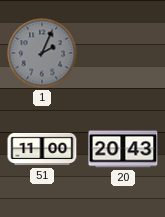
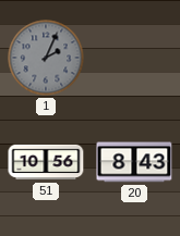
51: 11:00 -> 10:56 (46, 162)
20: 20:43 -> 8:43 (134, 162)
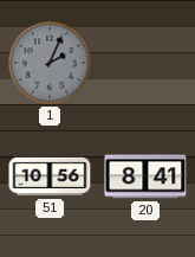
20: 8:43 -> 8:41 (145, 176)
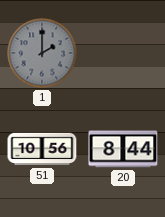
1: 2:04 -> 2:00 (42, 53)
20: 8:41 -> 8:44 (123, 149)
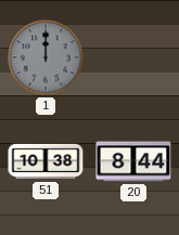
1: 2:00 -> 12:00 (46, 57)
51: 10:56 -> 10:38 (46, 161)
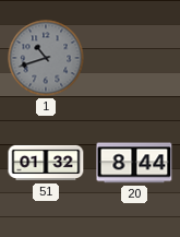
1: 12:00 -> 10:42 (46, 58)
51: 10:38 -> 01:32 (46, 163)
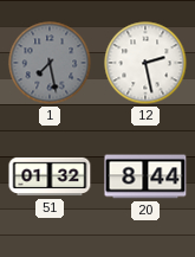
1: 10:42 -> 7:28 (50, 63)
12: none -> 2:28 (145, 63)
